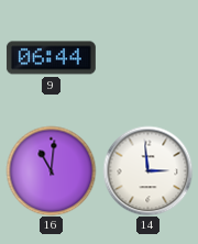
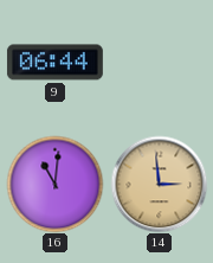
14 dial: white -> champagne (159, 184)
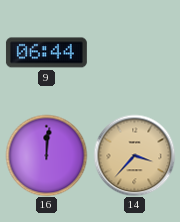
16: 11:01 -> 12:01 (46, 155)
14: 2:59 -> 3:37 (134, 155)
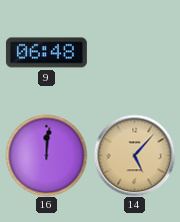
9: 06:44 -> 06:48 (46, 53)
14: 3:37 -> 5:07 (134, 155)
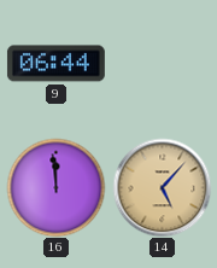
9: 06:48 -> 06:44 (55, 64)
16: 12:01 -> 11:59 (55, 187)
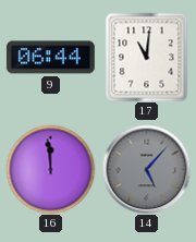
17: none -> 11:01 (147, 57)
14 dial: champagne -> grey (146, 169)
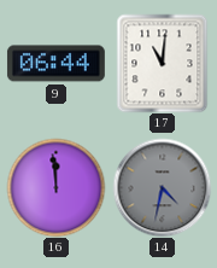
14: 5:07 -> 4:32 (162, 187)
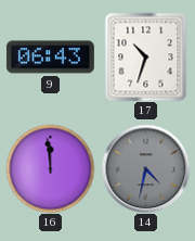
9: 06:44 -> 06:43 (50, 58)
17: 11:01 -> 10:33 (146, 56)
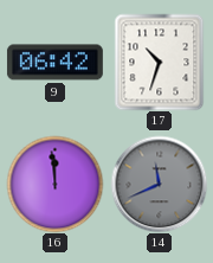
9: 06:43 -> 06:42 (54, 63)
14: 4:32 -> 11:41 (159, 184)
